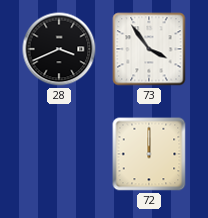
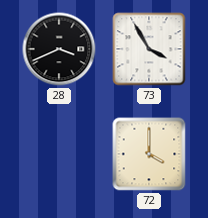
73: 3:54 -> 3:55 (149, 49)
72: 12:00 -> 4:00 (149, 154)
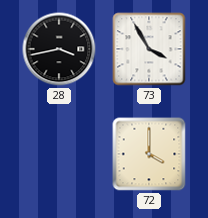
28: 3:41 -> 3:43 (59, 49)
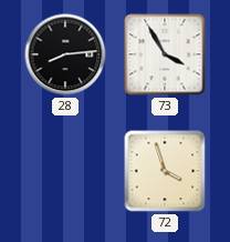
28: 3:43 -> 8:14 (65, 54)
72: 4:00 -> 3:57 (165, 171)
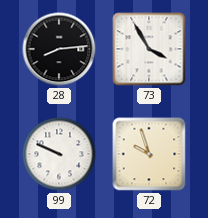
99: none -> 9:49 (59, 154)
72: 3:57 -> 9:57 (149, 154)
